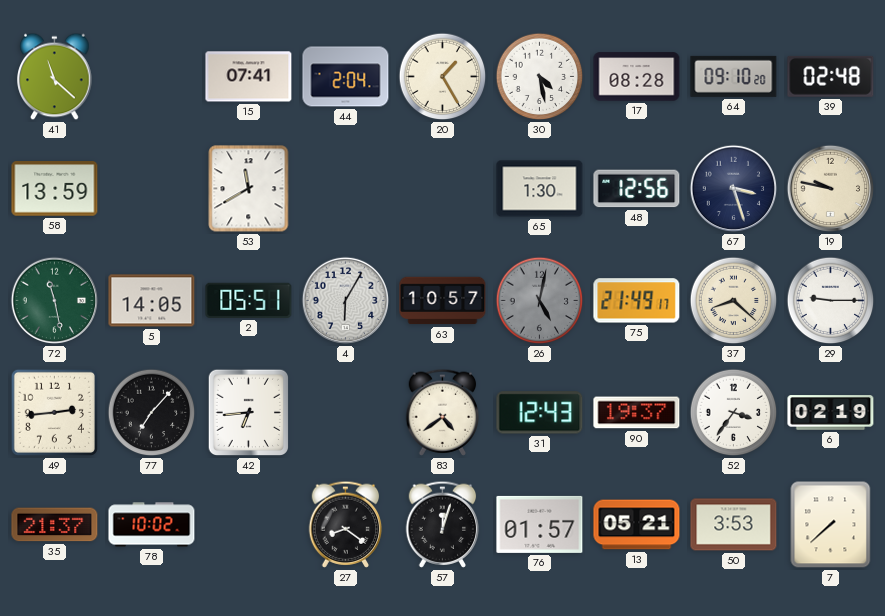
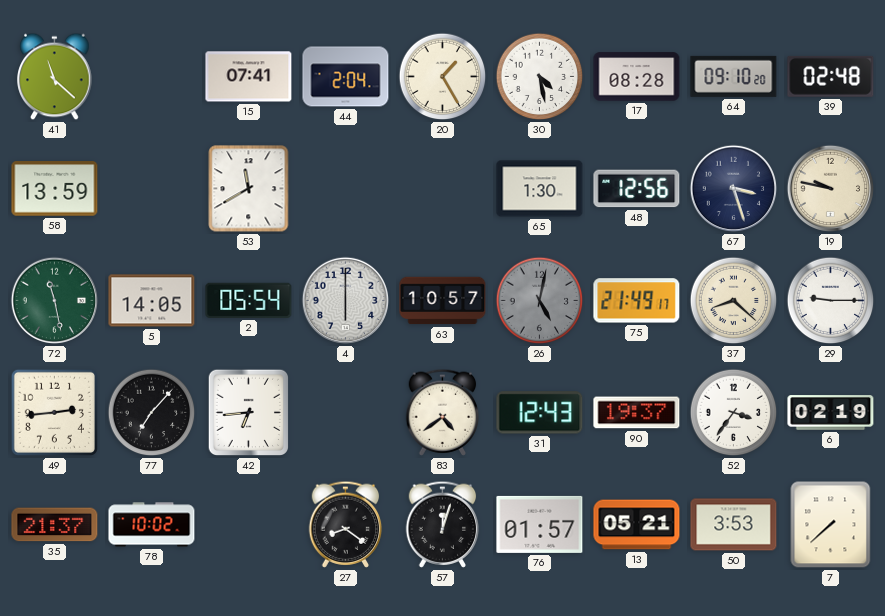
2: 05:51 -> 05:54 (249, 300)
4: 6:05 -> 6:00 (346, 301)
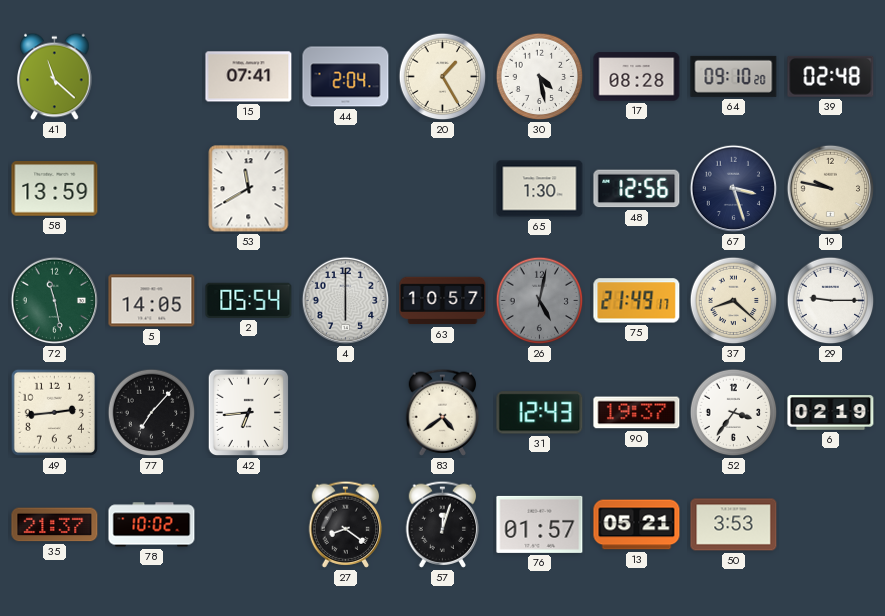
7: 7:38 -> none (831, 525)
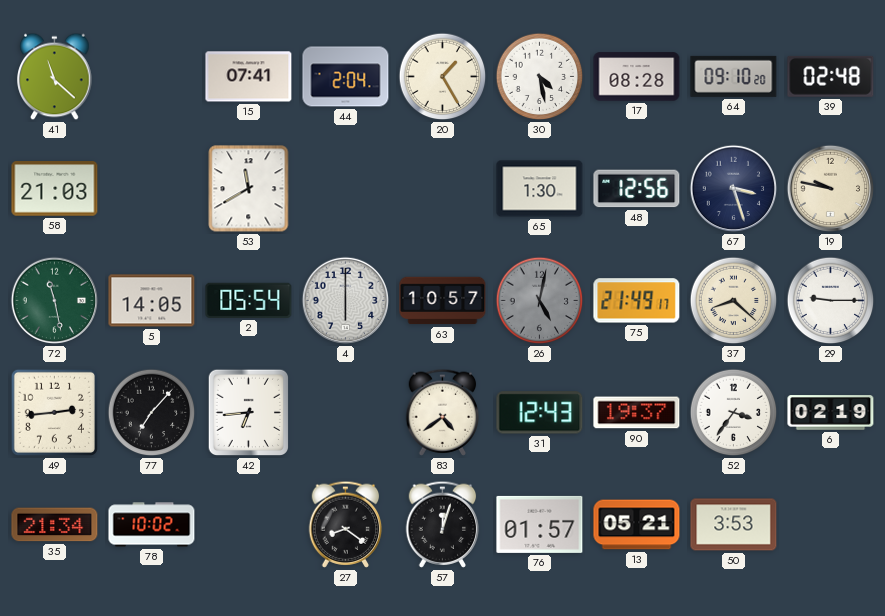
58: 13:59 -> 21:03 (55, 189)
35: 21:37 -> 21:34 (55, 525)
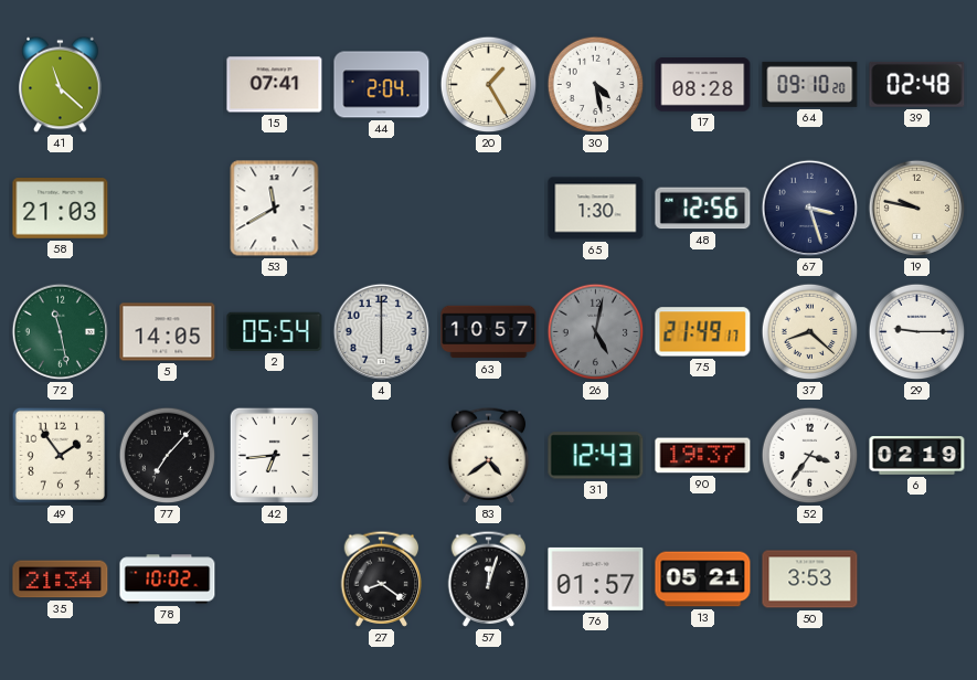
49: 2:44 -> 1:54 (60, 455)
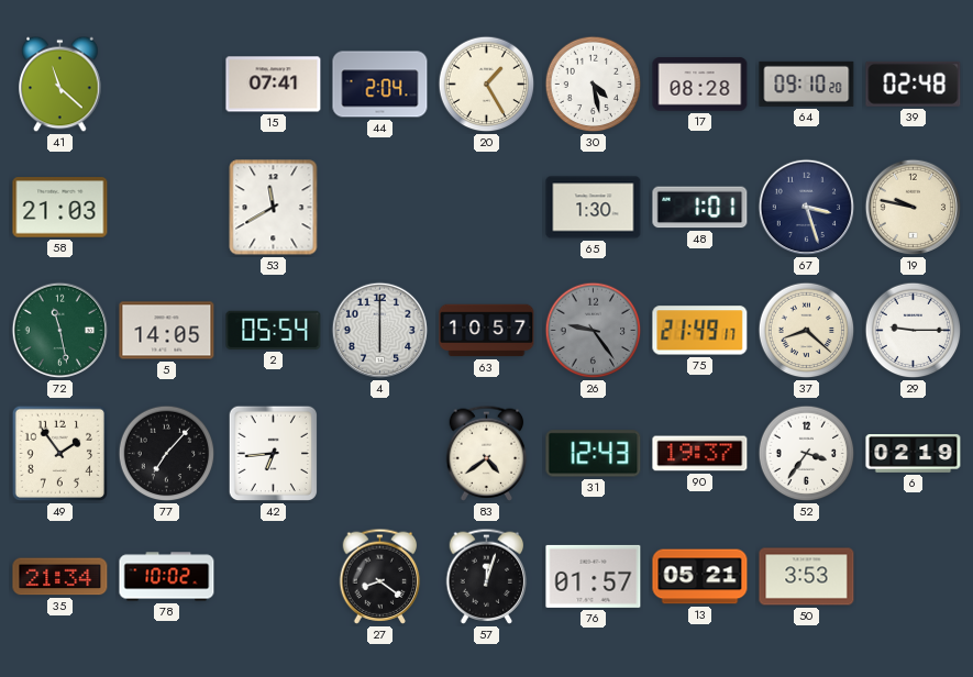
48: 12:56 -> 1:01 (700, 208)
26: 5:02 -> 9:24 (594, 331)
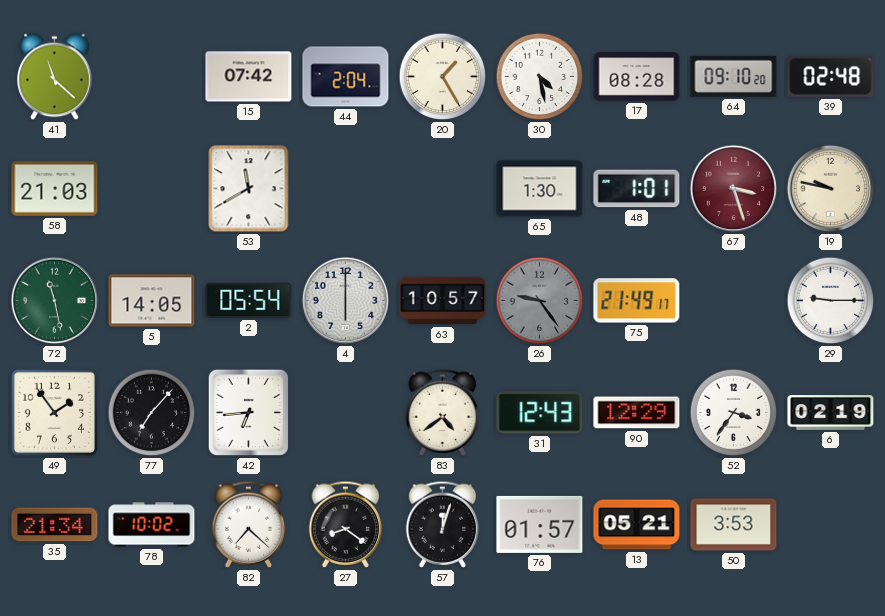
15: 07:41 -> 07:42 (249, 77)
67 dial: navy -> burgundy (734, 189)
37: 8:22 -> none (807, 331)
90: 19:37 -> 12:29 (637, 413)
82: none -> 7:22 (249, 524)
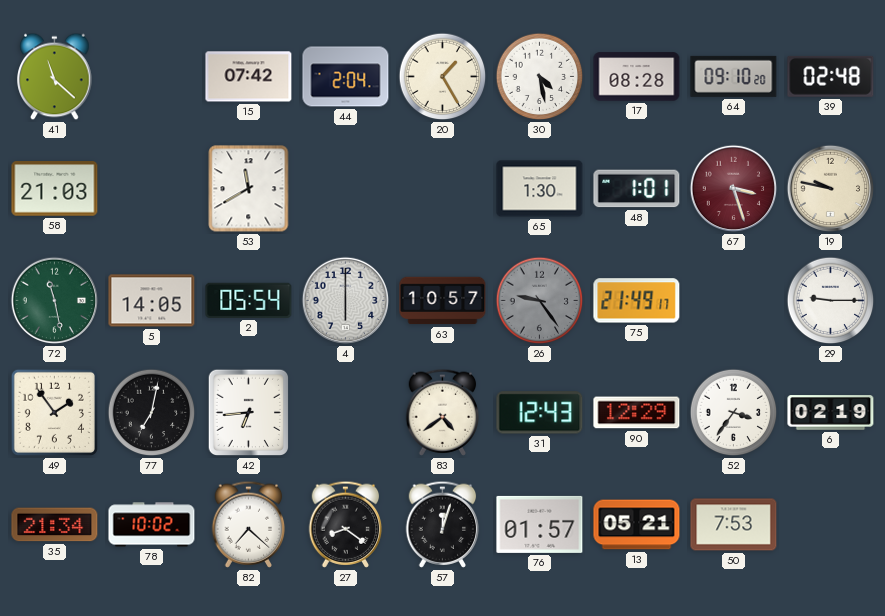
77: 7:07 -> 7:02 (152, 413)
50: 3:53 -> 7:53 (734, 525)
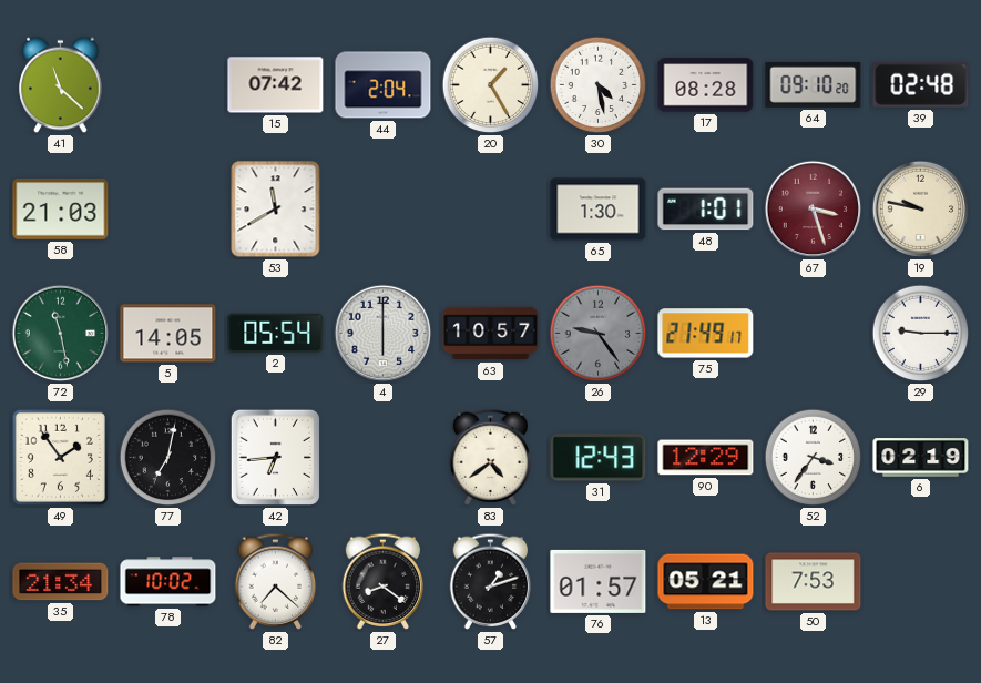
57: 12:03 -> 1:12 (491, 581)
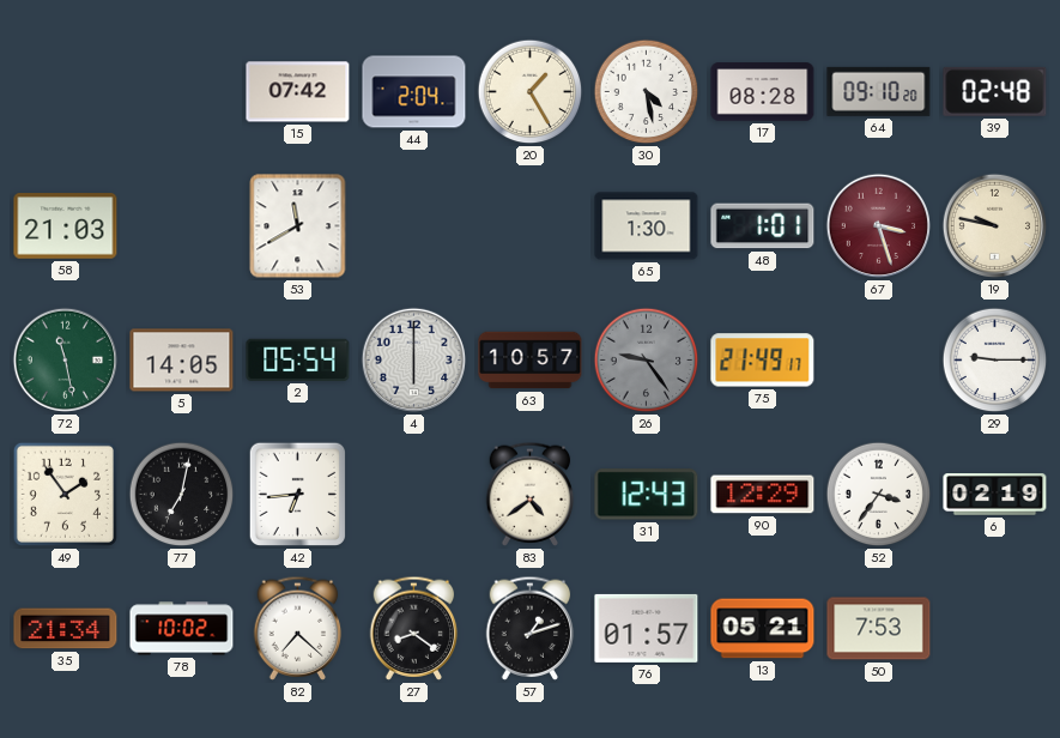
41: 11:22 -> none (61, 85)
